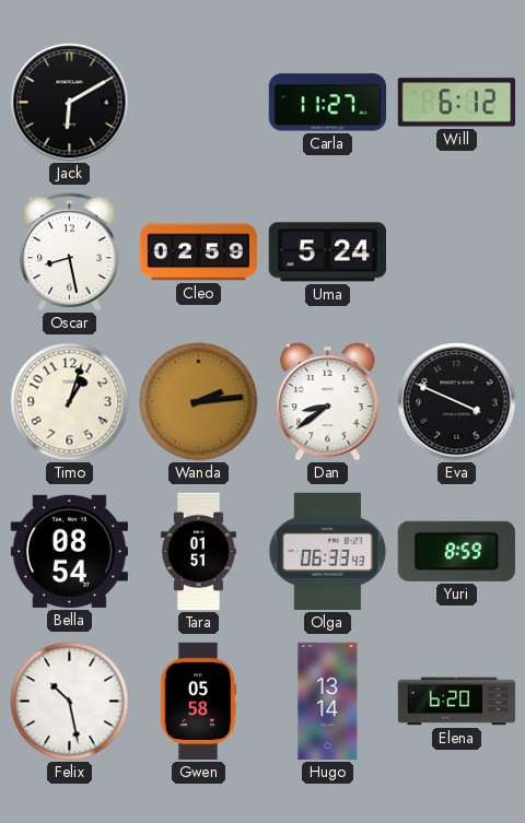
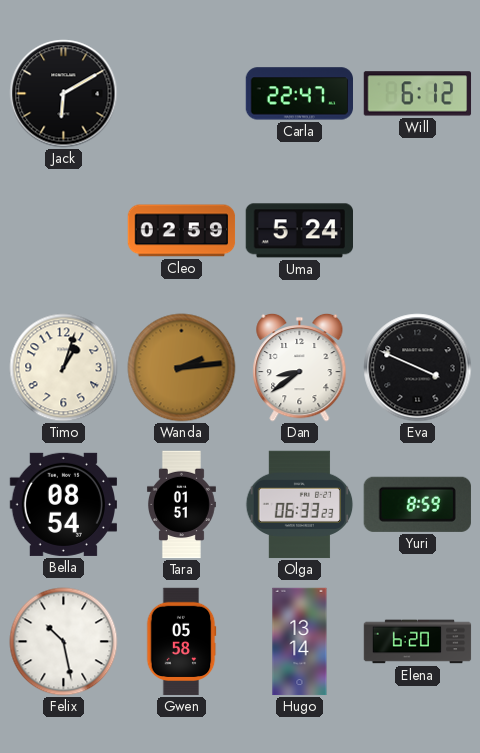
Carla: 11:27 -> 22:47 (299, 94)
Oscar: 8:28 -> none (70, 252)
Olga: 06:33:43 -> 06:33:23 (300, 505)
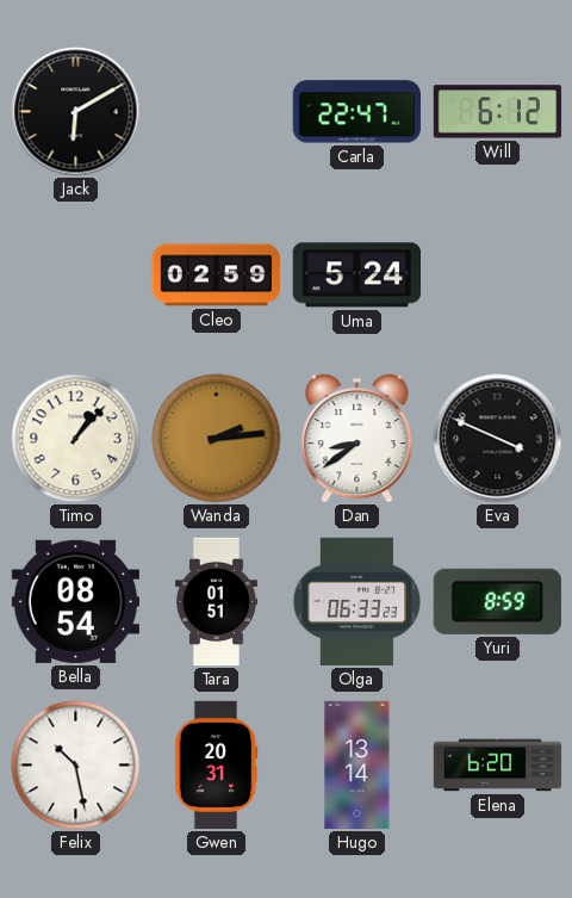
Timo: 1:03 -> 1:07 (76, 439)
Gwen: 05:58 -> 20:31 (216, 766)
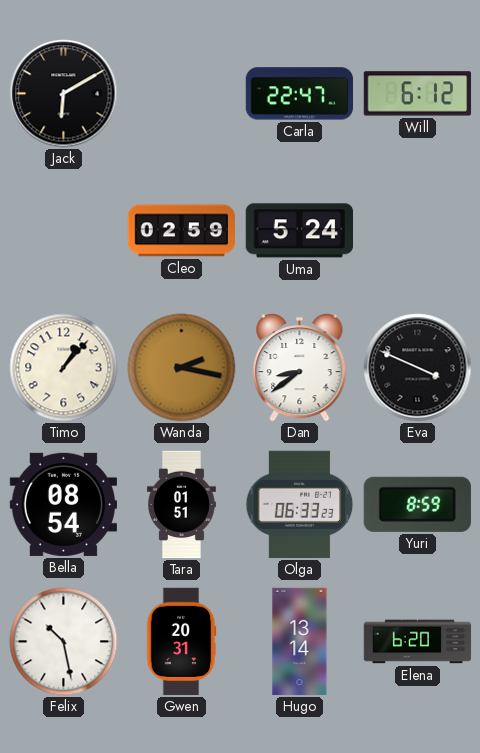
Wanda: 2:14 -> 2:17 (182, 368)
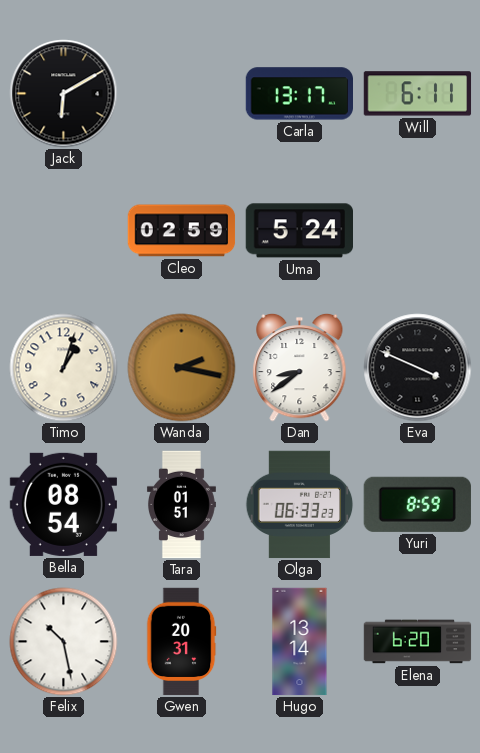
Carla: 22:47 -> 13:17 (299, 94)
Will: 6:12 -> 6:11 (418, 94)
Timo: 1:07 -> 1:03 (64, 368)
